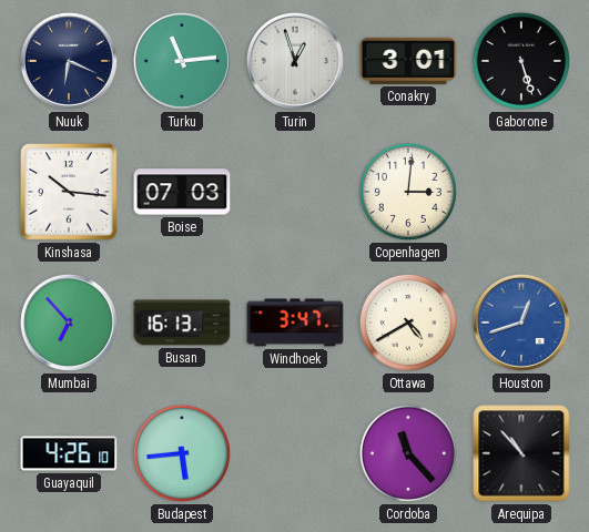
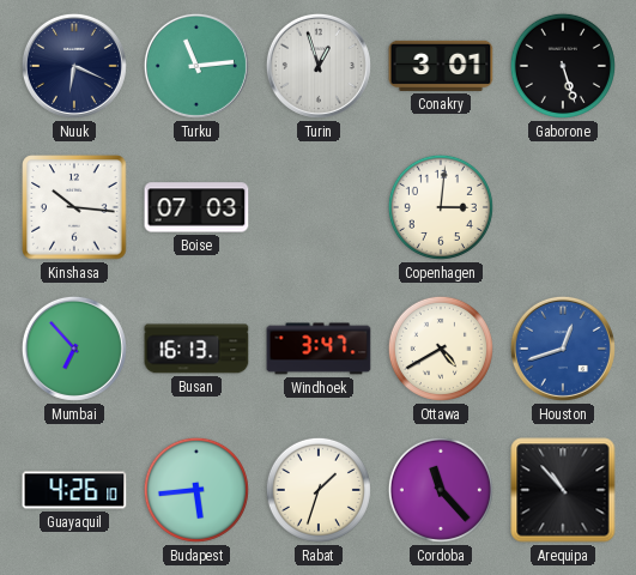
Rabat: none -> 1:33 (319, 490)
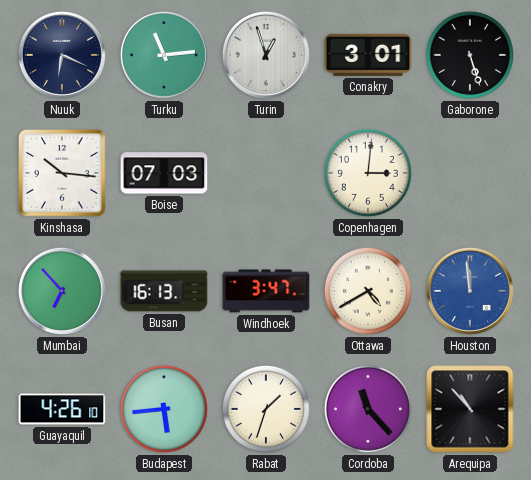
Houston: 12:42 -> 11:59 (470, 291)
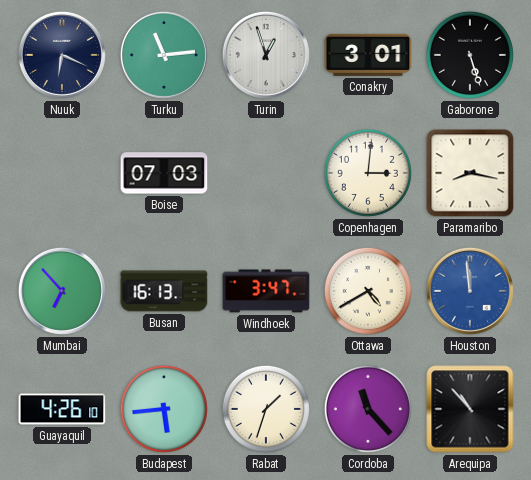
Kinshasa: 10:16 -> none (62, 173)
Paramaribo: none -> 8:17 (470, 173)
